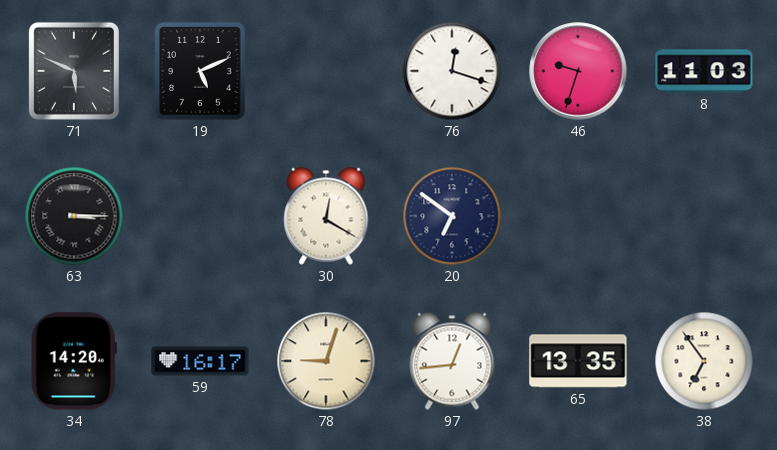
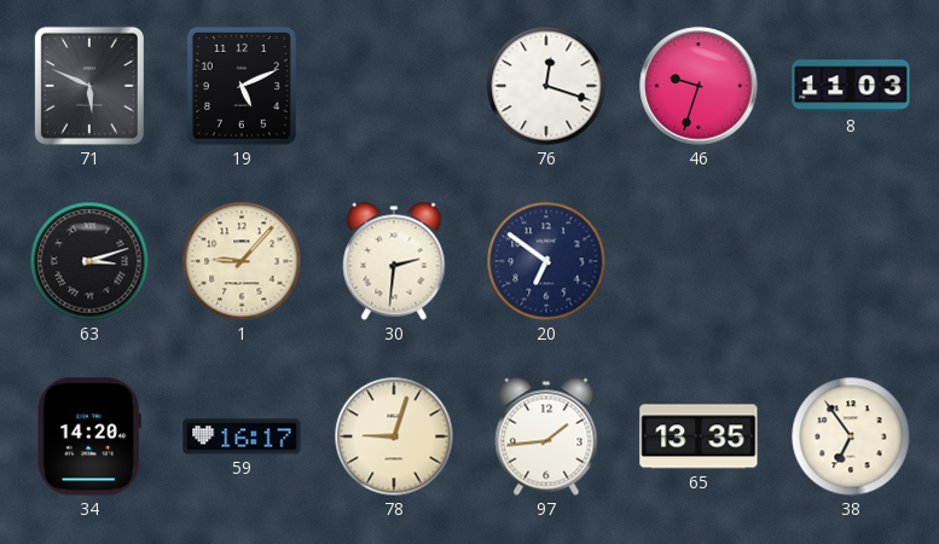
63: 3:15 -> 3:12 (89, 261)
1: none -> 9:07 (242, 261)
30: 12:20 -> 2:31 (394, 261)
97: 12:44 -> 1:44 (546, 436)
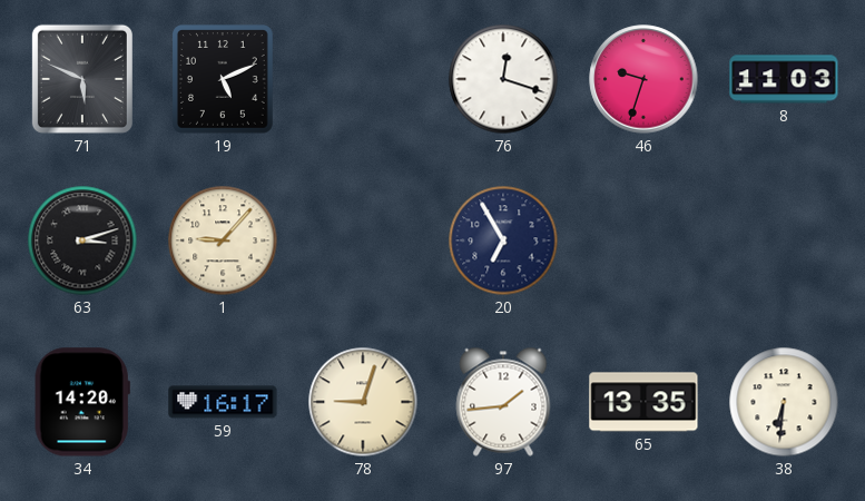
30: 2:31 -> none (394, 261)
20: 6:51 -> 6:55 (503, 240)
38: 6:54 -> 6:31 (784, 402)
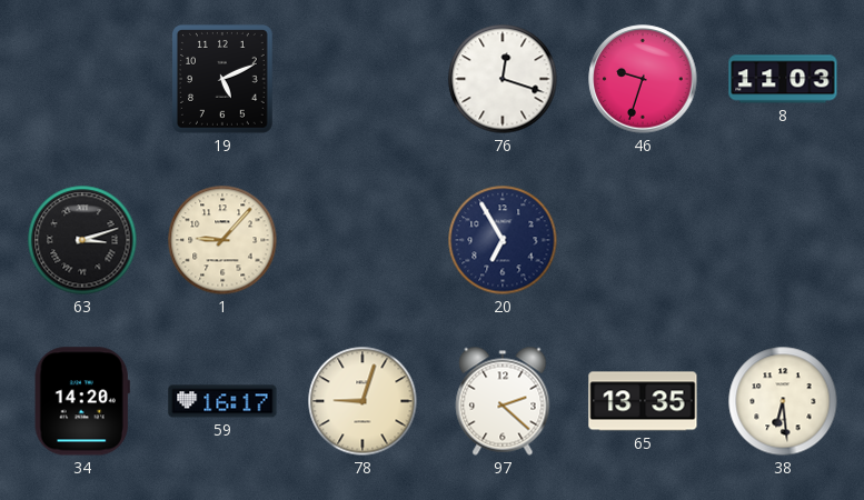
71: 5:49 -> none (82, 79)
97: 1:44 -> 2:22 (503, 401)
38: 6:31 -> 6:29 (783, 401)
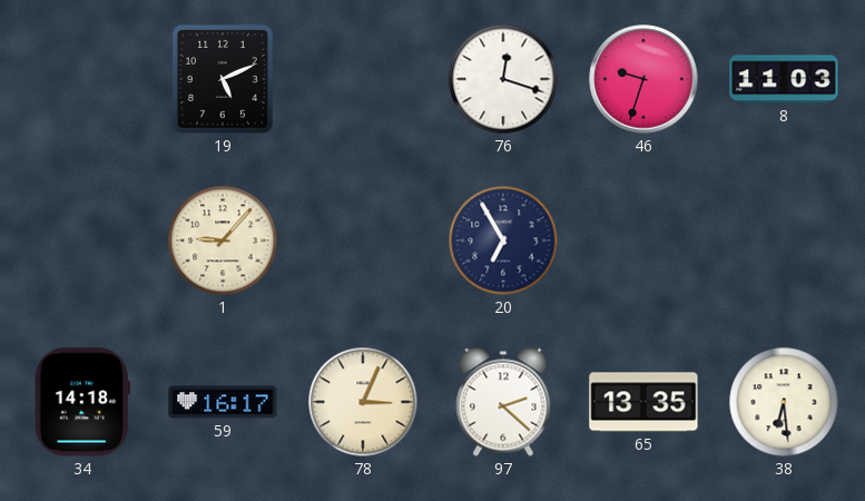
63: 3:12 -> none (82, 240)
34: 14:20 -> 14:18 (82, 402)
78: 9:03 -> 3:04 (363, 402)
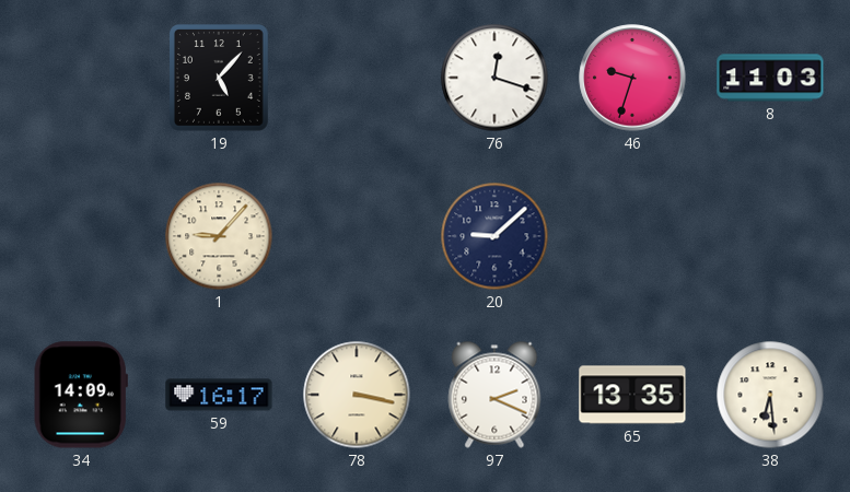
19: 5:11 -> 5:07 (220, 79)
20: 6:55 -> 9:08 (494, 236)
34: 14:18 -> 14:09 (81, 395)
78: 3:04 -> 3:17 (357, 395)
97: 2:22 -> 2:19 (494, 395)
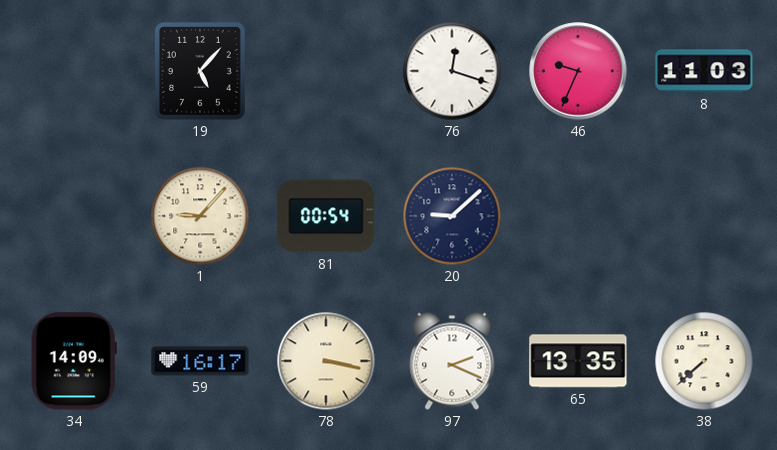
46: 9:33 -> 9:34 (578, 71)
81: none -> 00:54 (326, 216)
38: 6:29 -> 7:38 (704, 361)
